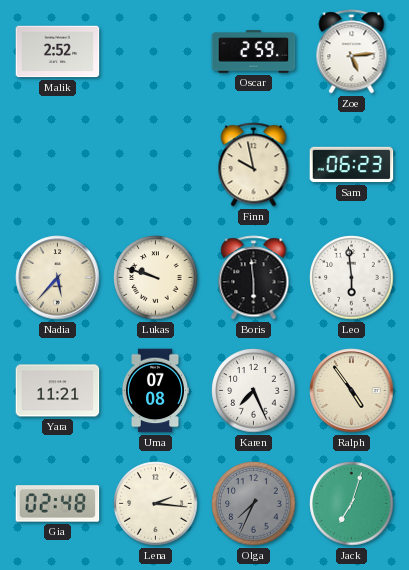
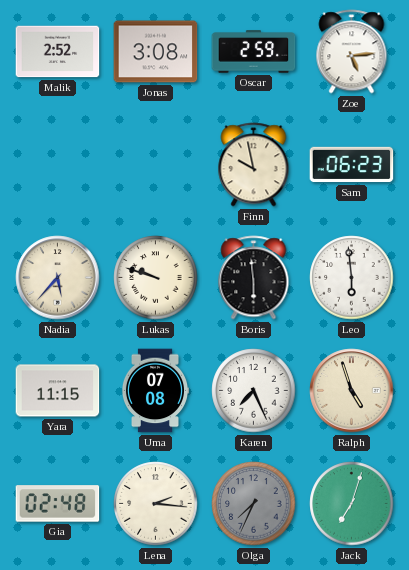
Jonas: none -> 3:08 (156, 52)
Yara: 11:21 -> 11:15 (58, 391)
Ralph: 4:54 -> 4:57 (352, 391)
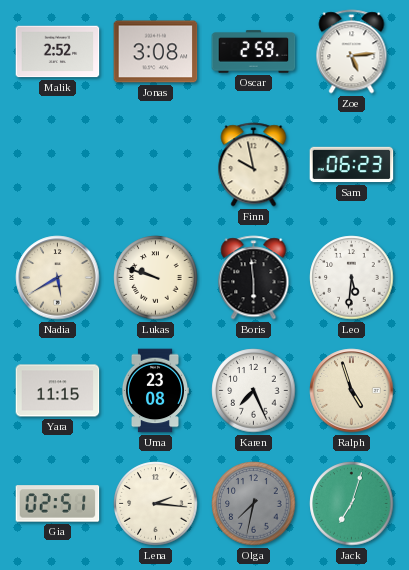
Nadia: 5:37 -> 5:40 (58, 278)
Leo: 5:59 -> 5:31 (352, 278)
Uma: 07:08 -> 23:08 (155, 391)
Gia: 02:48 -> 02:51 (58, 504)
Olga: 7:34 -> 7:32 (254, 504)
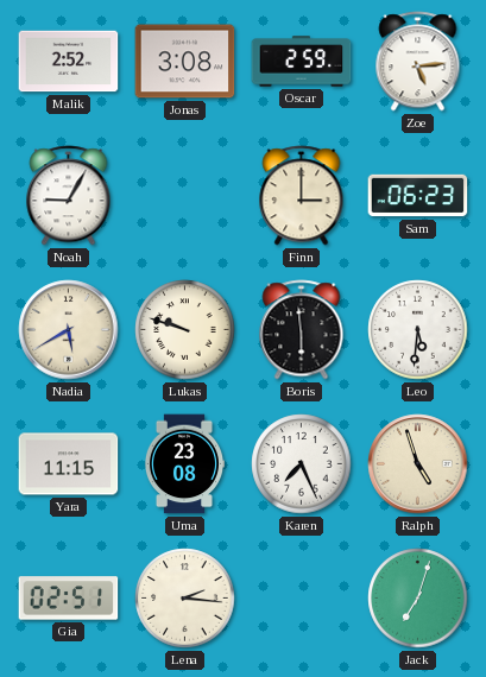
Noah: none -> 9:05 (69, 196)
Finn: 9:58 -> 3:00 (302, 196)
Olga: 7:32 -> none (254, 504)
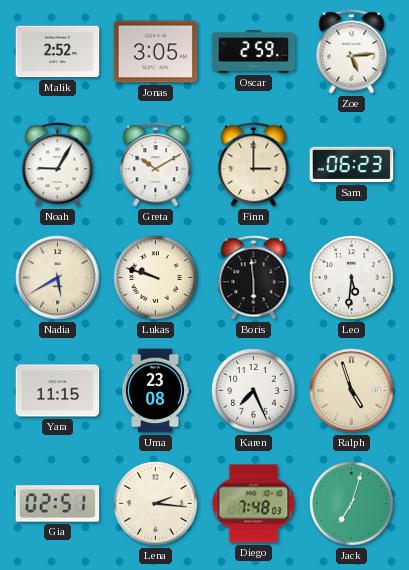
Jonas: 3:08 -> 3:05 (156, 52)
Greta: none -> 10:10 (156, 165)
Diego: none -> 7:48 (254, 504)
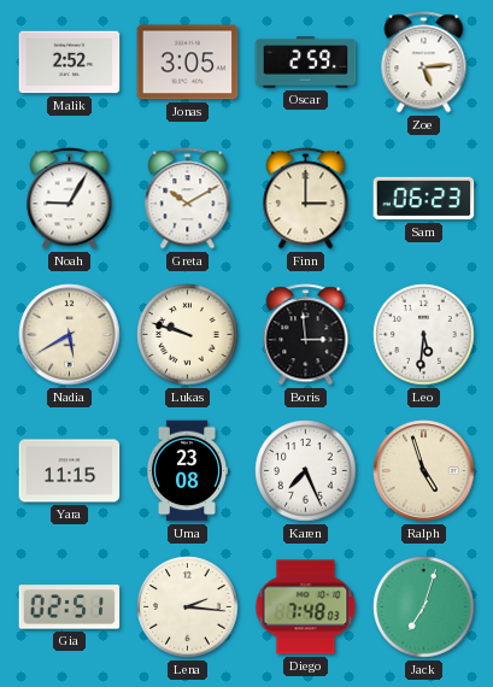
Boris: 5:59 -> 2:59 (306, 335)
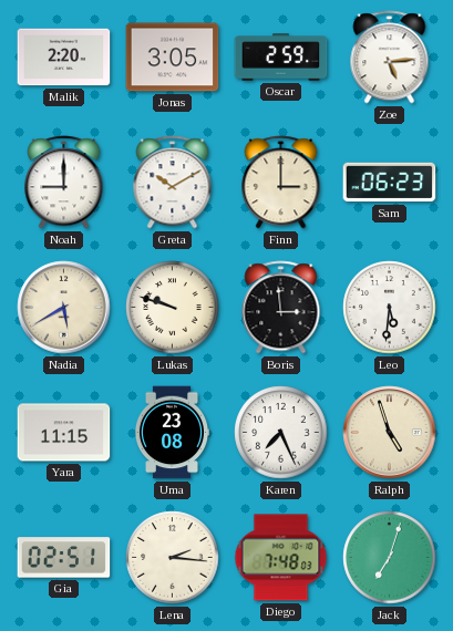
Malik: 2:52 -> 2:20 (64, 58)
Noah: 9:05 -> 9:00 (64, 183)
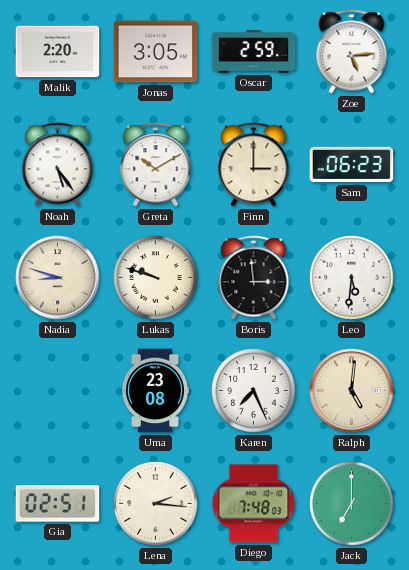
Noah: 9:00 -> 5:24 (58, 165)
Nadia: 5:40 -> 8:48 (58, 278)
Yara: 11:15 -> none (64, 433)
Ralph: 4:57 -> 5:01 (352, 391)
Jack: 7:03 -> 7:00 (352, 504)
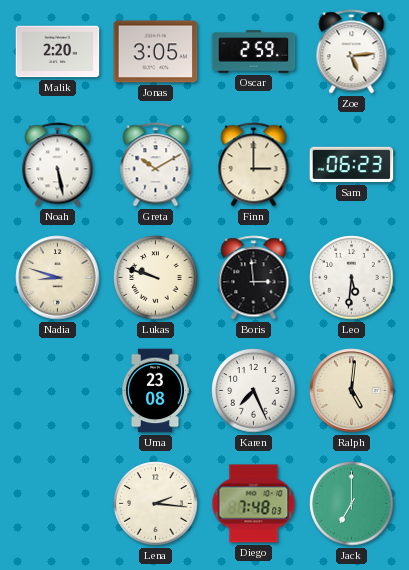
Noah: 5:24 -> 5:28 (58, 165)
Gia: 02:51 -> none (58, 504)
